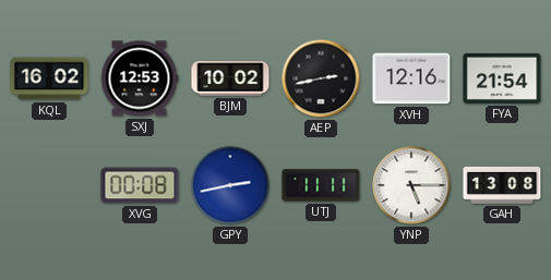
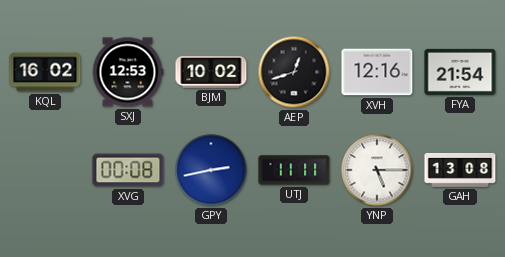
AEP: 2:43 -> 12:42 (294, 72)
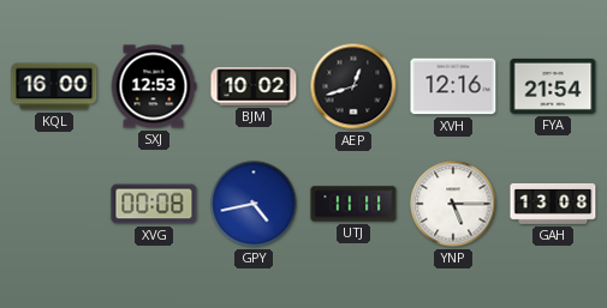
KQL: 16:02 -> 16:00 (54, 86)
GPY: 2:43 -> 4:43 (254, 204)
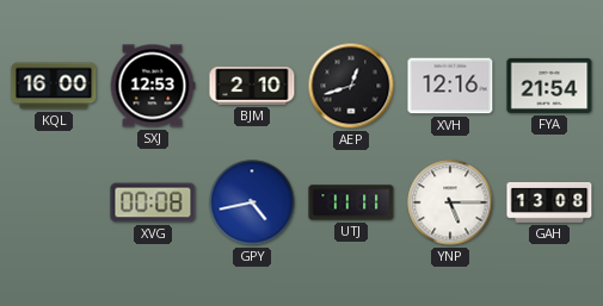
BJM: 10:02 -> 2:10 (252, 86)
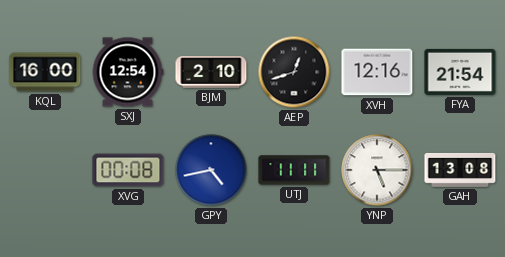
SXJ: 12:53 -> 12:54 (128, 72)
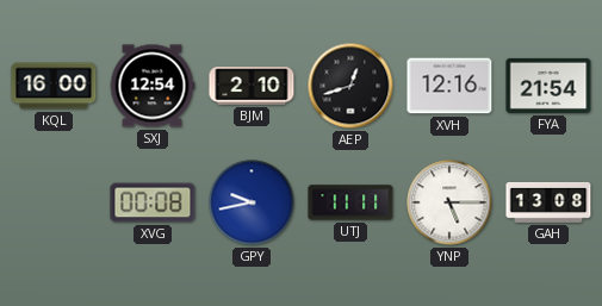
GPY: 4:43 -> 9:43 (252, 202)
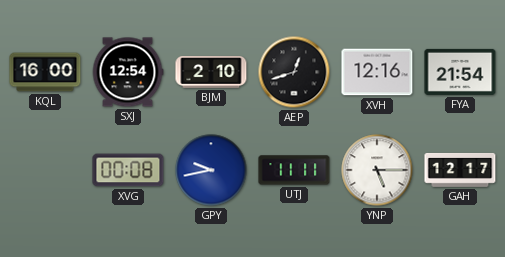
GAH: 13:08 -> 12:17 (460, 170)
